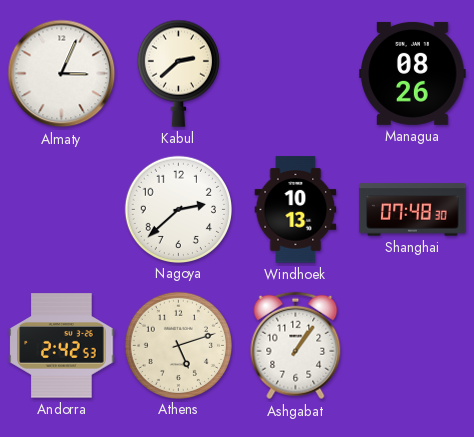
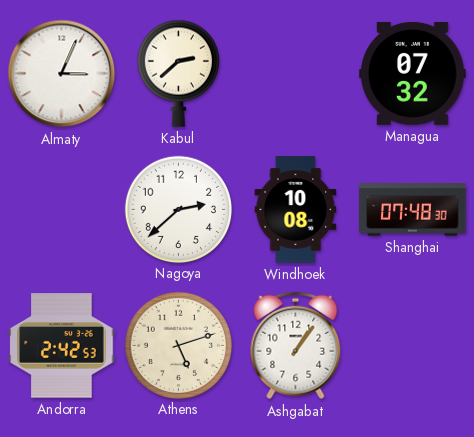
Managua: 08:26 -> 07:32 (413, 73)
Windhoek: 10:13 -> 10:08 (296, 210)
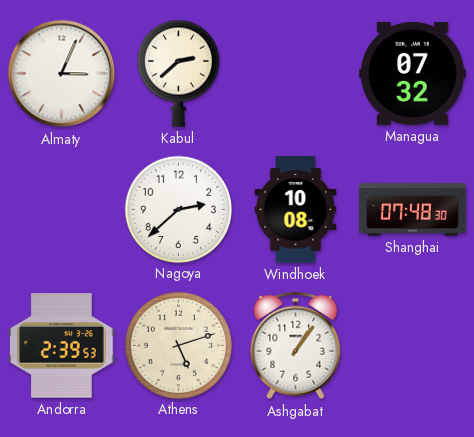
Andorra: 2:42 -> 2:39 (62, 346)
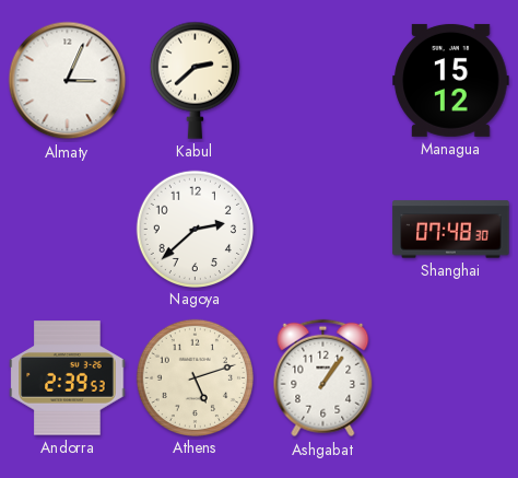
Managua: 07:32 -> 15:12 (451, 80)
Windhoek: 10:08 -> none (296, 210)
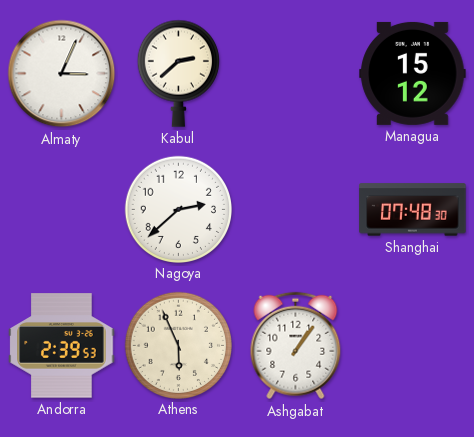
Athens: 5:12 -> 5:56 (178, 345)
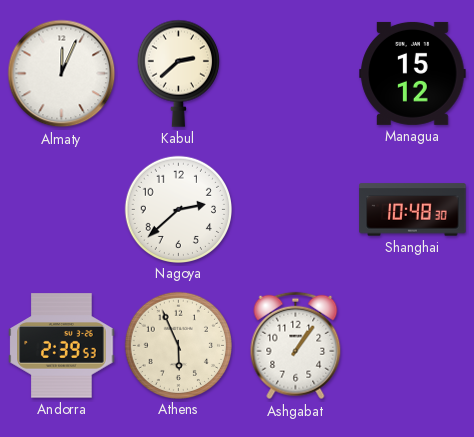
Almaty: 3:04 -> 12:04 (62, 74)
Shanghai: 07:48 -> 10:48 (413, 210)
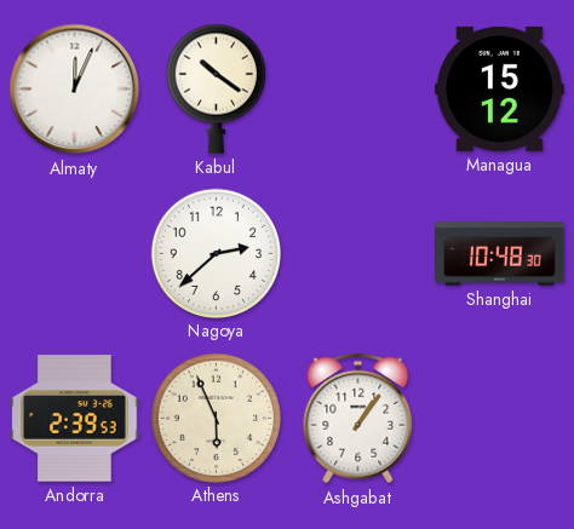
Kabul: 2:38 -> 10:21 (216, 88)
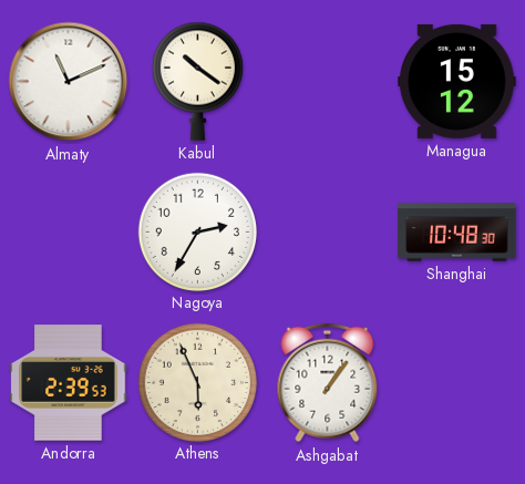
Almaty: 12:04 -> 11:11 (69, 82)
Nagoya: 2:38 -> 2:35 (197, 231)
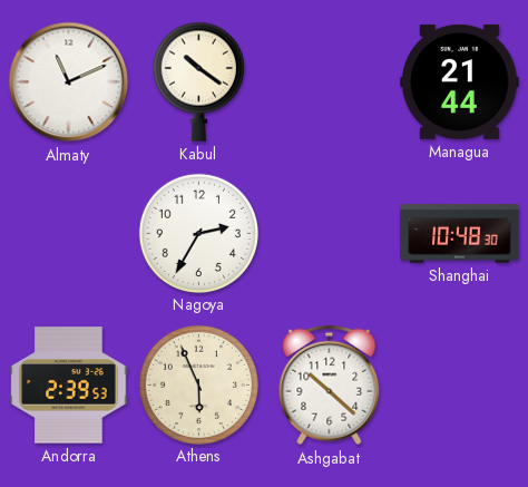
Managua: 15:12 -> 21:44 (460, 81)
Ashgabat: 1:06 -> 10:22 (330, 386)
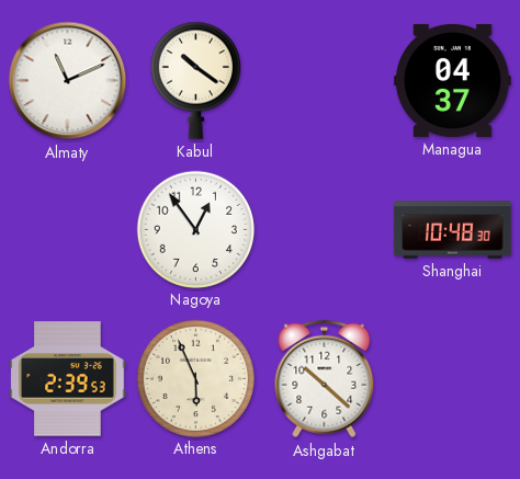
Managua: 21:44 -> 04:37 (453, 80)
Nagoya: 2:35 -> 12:54 (195, 229)
